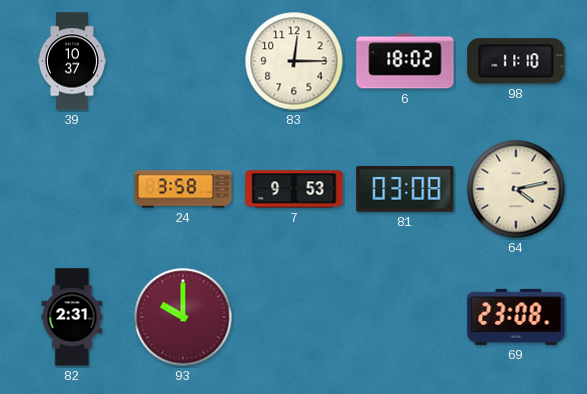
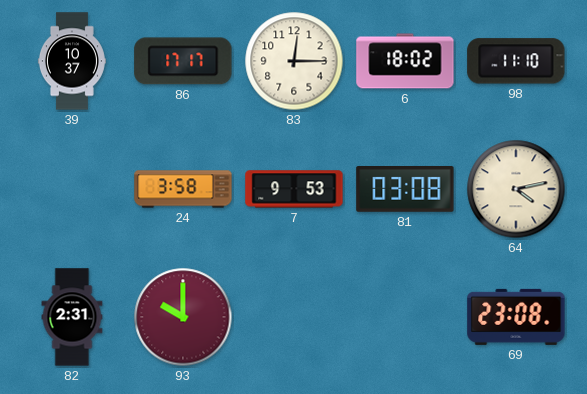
86: none -> 17:17 (183, 61)
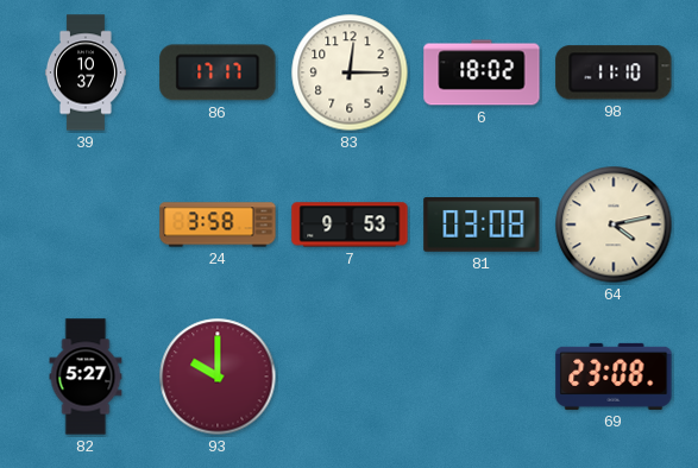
82: 2:31 -> 5:27 (86, 377)
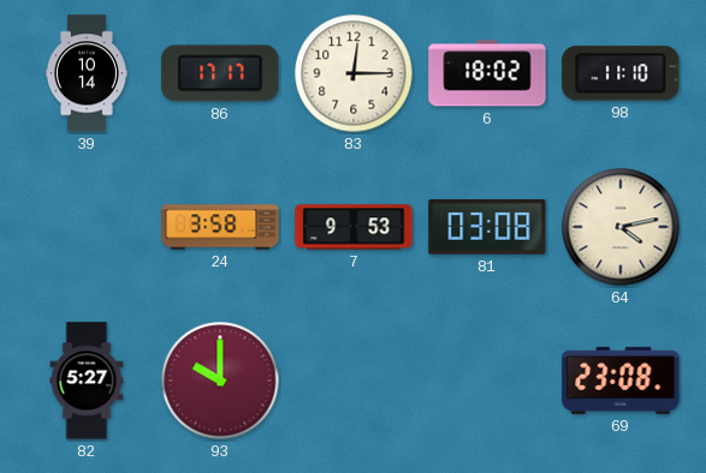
39: 10:37 -> 10:14 (87, 73)
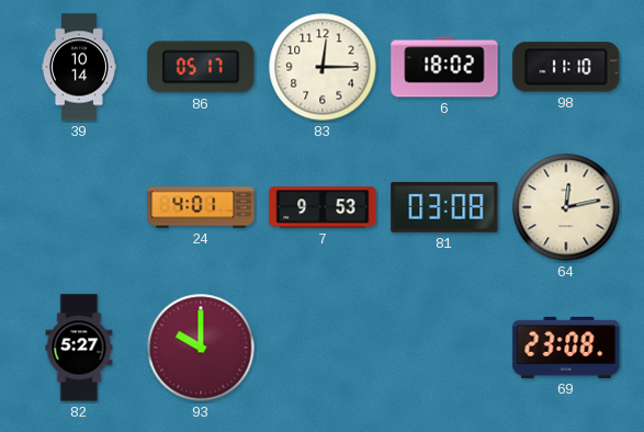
86: 17:17 -> 05:17 (201, 67)
24: 3:58 -> 4:01 (201, 207)
64: 4:13 -> 12:13 (566, 207)
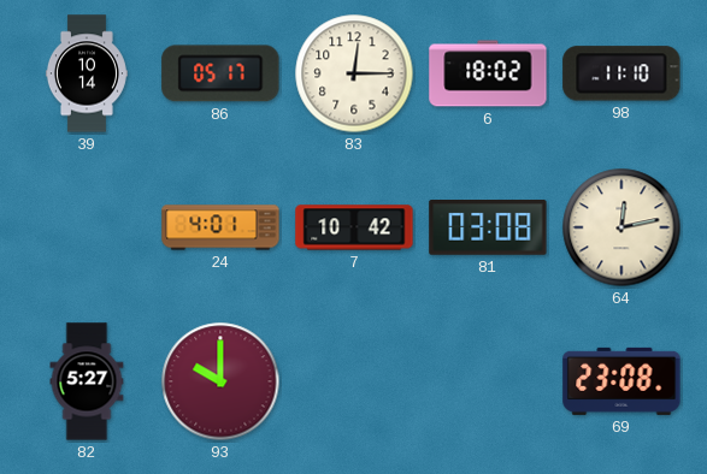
7: 9:53 -> 10:42 (354, 227)
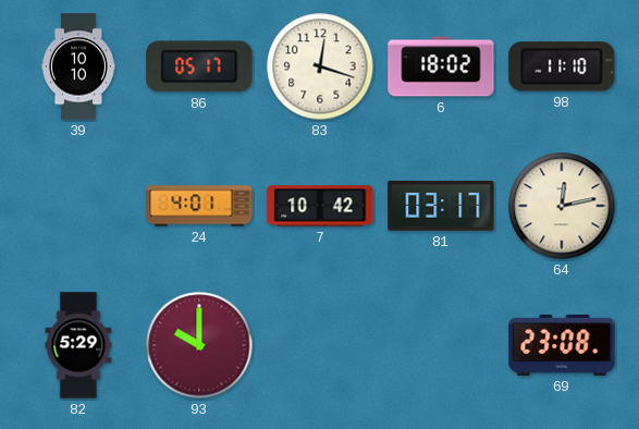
39: 10:14 -> 10:10 (78, 66)
83: 12:15 -> 12:18 (320, 66)
81: 03:08 -> 03:17 (441, 207)
82: 5:27 -> 5:29 (78, 345)
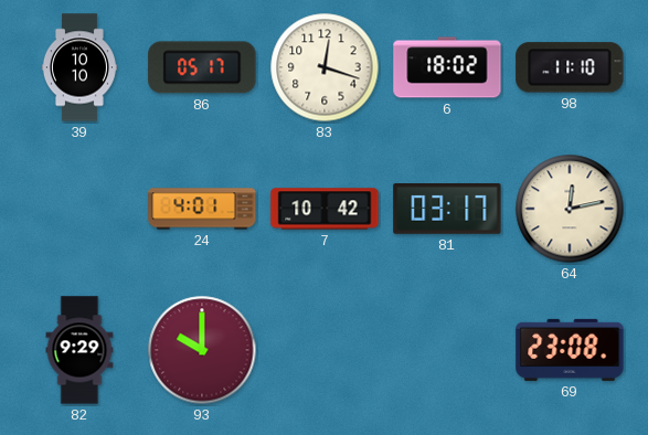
82: 5:29 -> 9:29 (79, 350)
